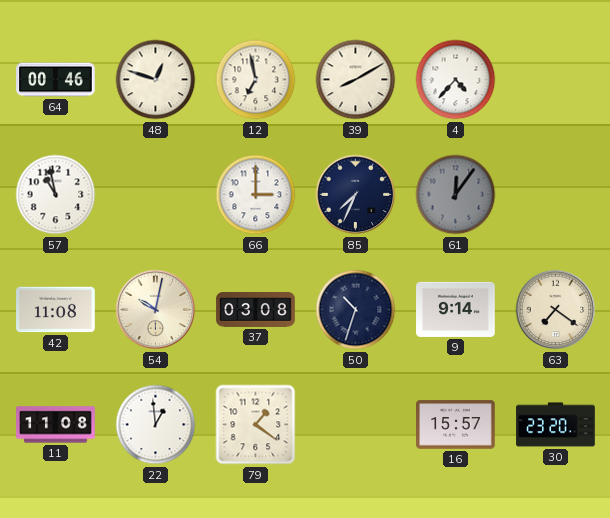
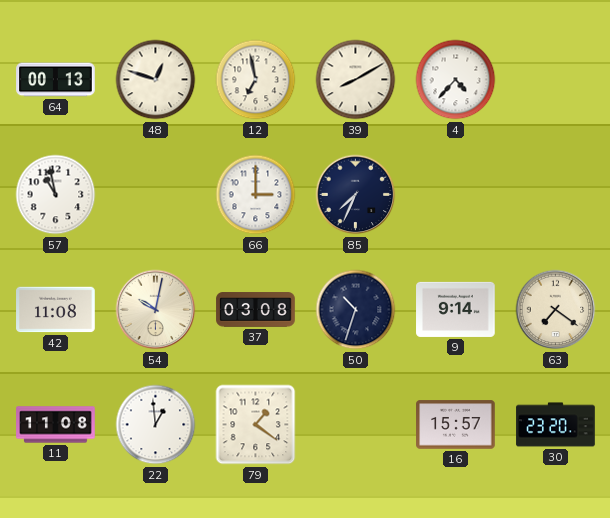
64: 00:46 -> 00:13 (56, 80)
61: 12:06 -> none (456, 195)
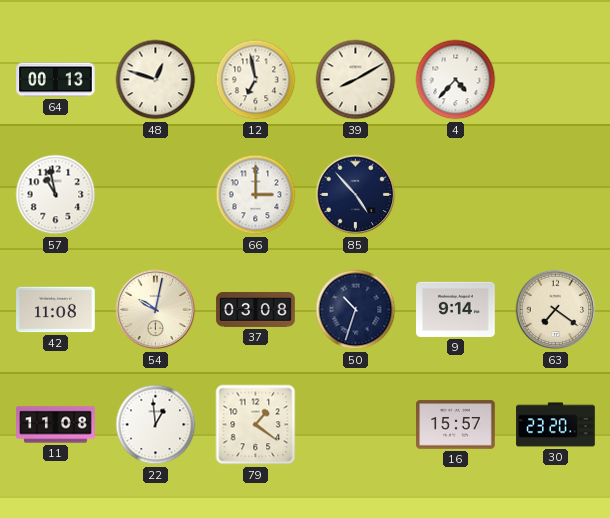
85: 7:34 -> 4:53 (356, 195)
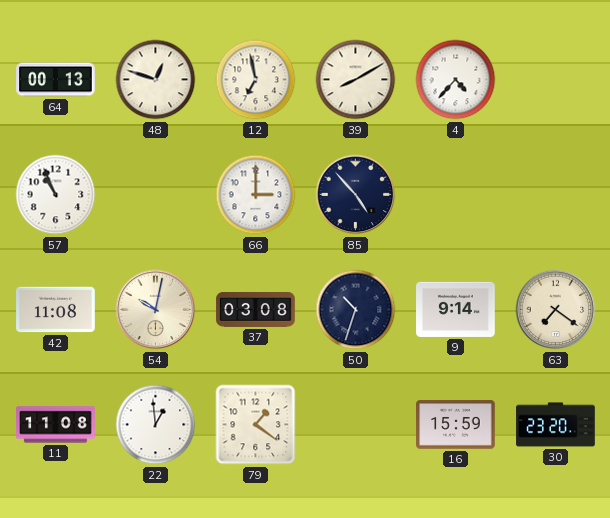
57: 10:58 -> 10:56 (56, 195)
16: 15:57 -> 15:59 (456, 425)
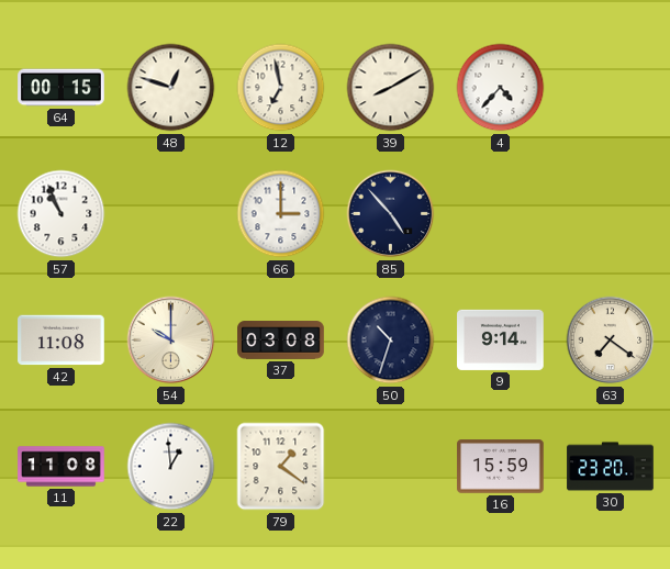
64: 00:13 -> 00:15 (62, 88)
54: 10:02 -> 10:00 (171, 341)
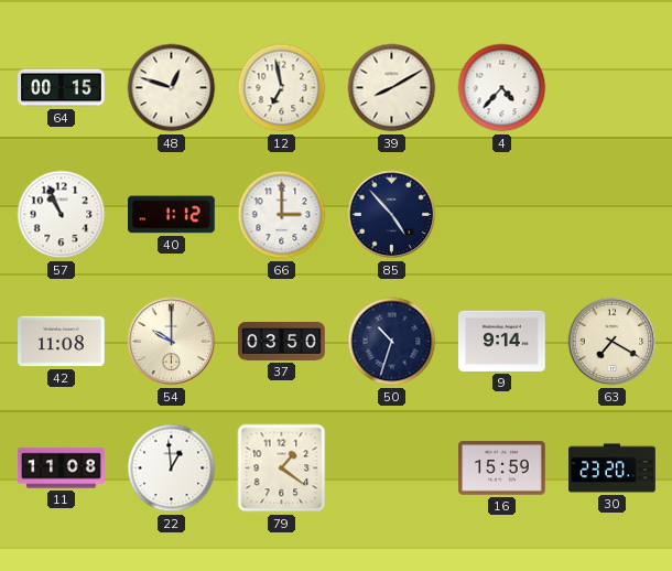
40: none -> 1:12 (172, 215)
37: 03:08 -> 03:50 (282, 342)
63: 7:21 -> 7:20 (613, 342)
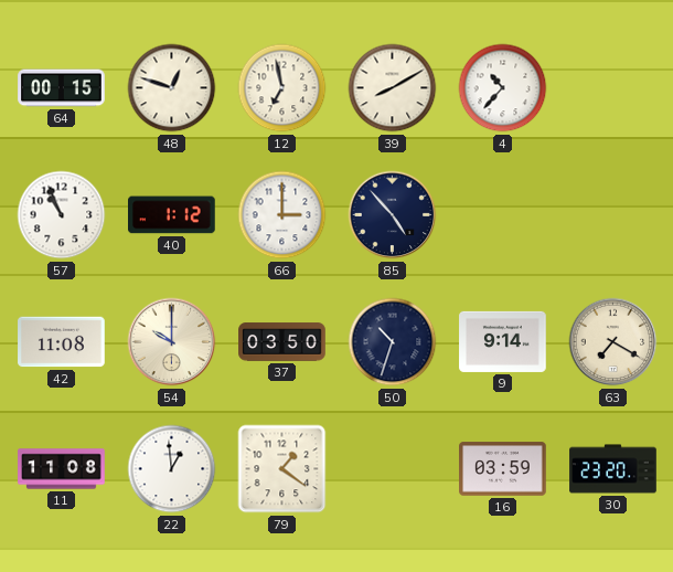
4: 4:37 -> 10:37 (503, 88)
16: 15:59 -> 03:59 (503, 469)
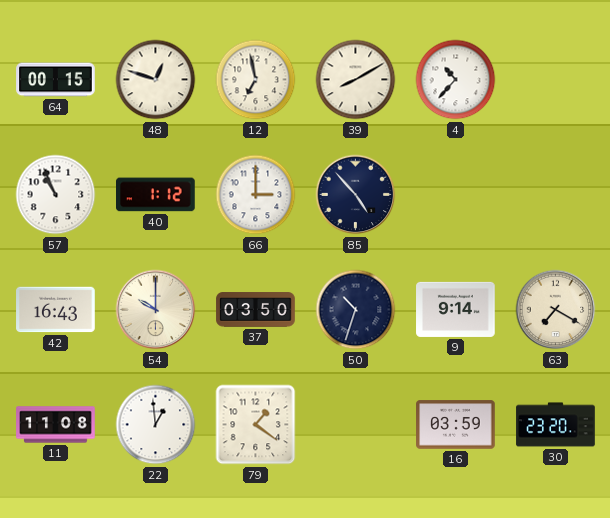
42: 11:08 -> 16:43 (56, 310)
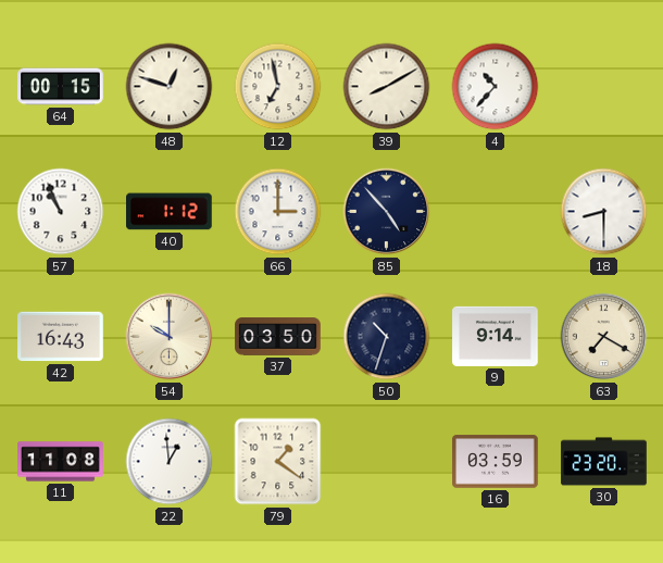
18: none -> 8:30 (604, 212)
